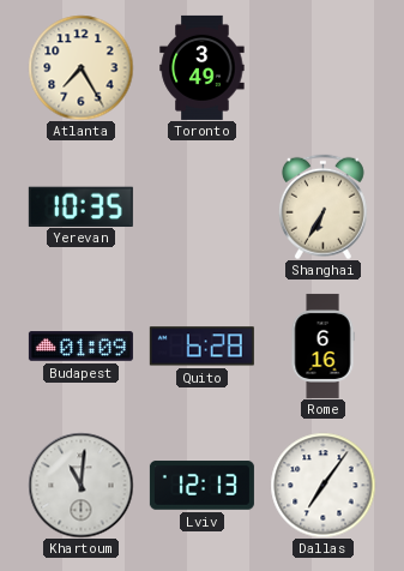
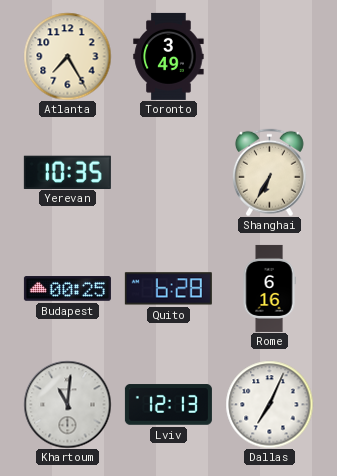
Budapest: 01:09 -> 00:25 (67, 289)
Dallas: 7:06 -> 7:04 (269, 404)
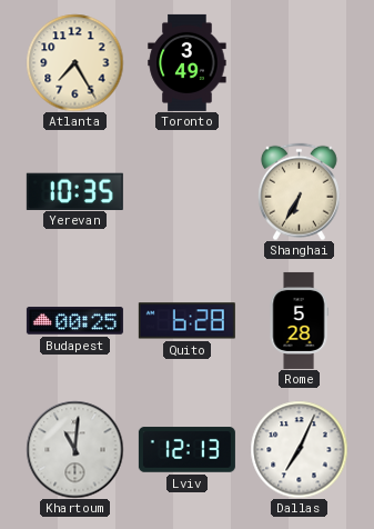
Rome: 6:16 -> 5:28 (299, 320)
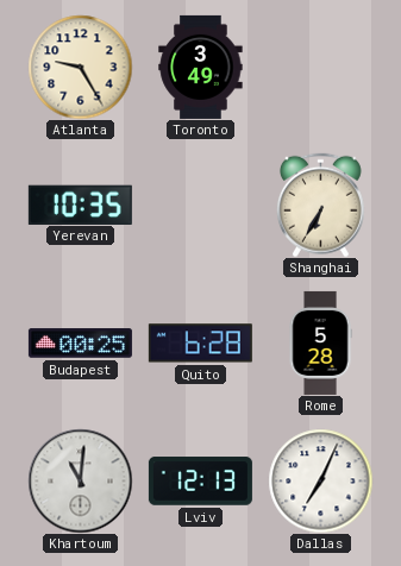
Atlanta: 7:25 -> 9:25 (80, 67)
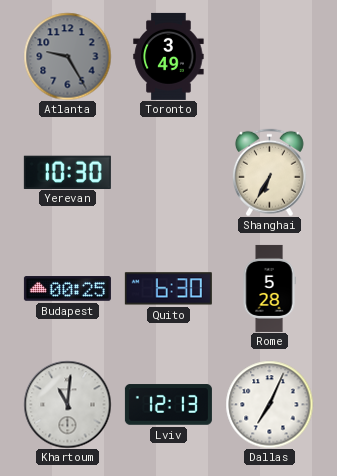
Atlanta dial: cream -> grey (67, 56)
Yerevan: 10:35 -> 10:30 (67, 172)
Quito: 6:28 -> 6:30 (168, 289)
